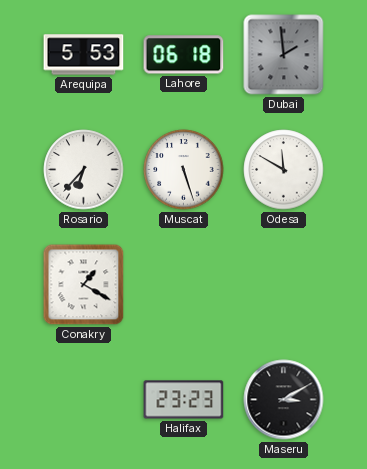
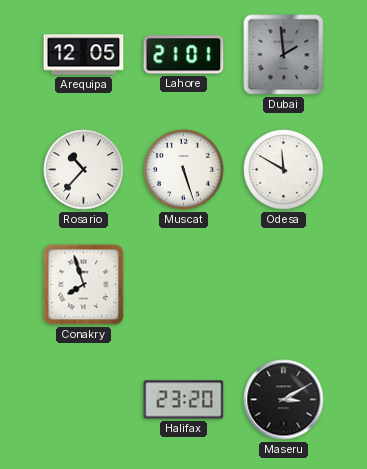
Arequipa: 5:53 -> 12:05 (84, 55)
Lahore: 06:18 -> 21:01 (184, 55)
Rosario: 6:37 -> 10:37 (84, 170)
Conakry: 1:20 -> 7:57 (84, 285)
Halifax: 23:23 -> 23:20 (184, 400)
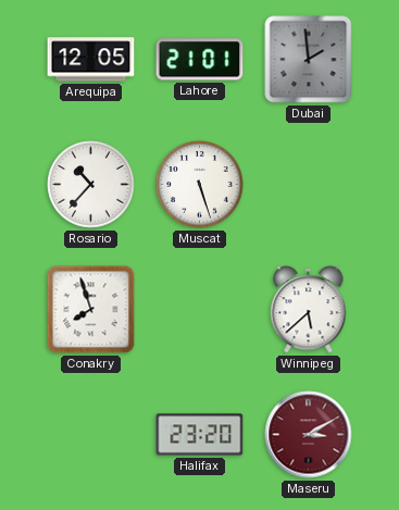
Odesa: 11:50 -> none (284, 170)
Winnipeg: none -> 5:38 (309, 310)
Maseru dial: black -> burgundy (309, 435)
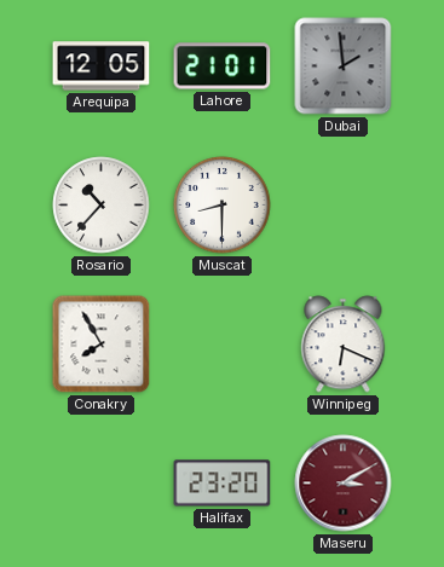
Muscat: 5:27 -> 8:30 (223, 206)
Conakry: 7:57 -> 7:55 (102, 345)
Winnipeg: 5:38 -> 6:19 (344, 345)
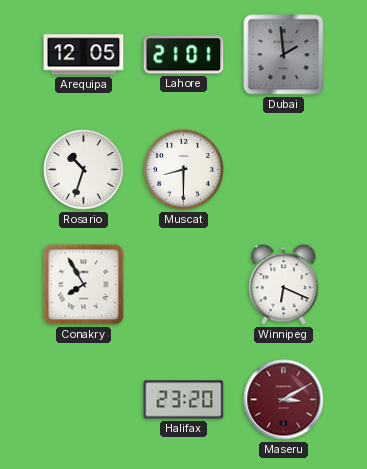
Rosario: 10:37 -> 10:33 (84, 170)
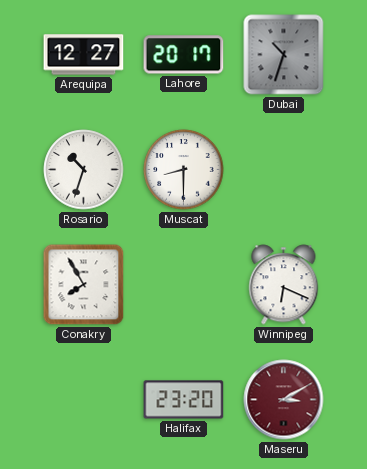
Arequipa: 12:05 -> 12:27 (84, 55)
Lahore: 21:01 -> 20:17 (184, 55)
Dubai: 1:59 -> 10:33 (284, 55)
